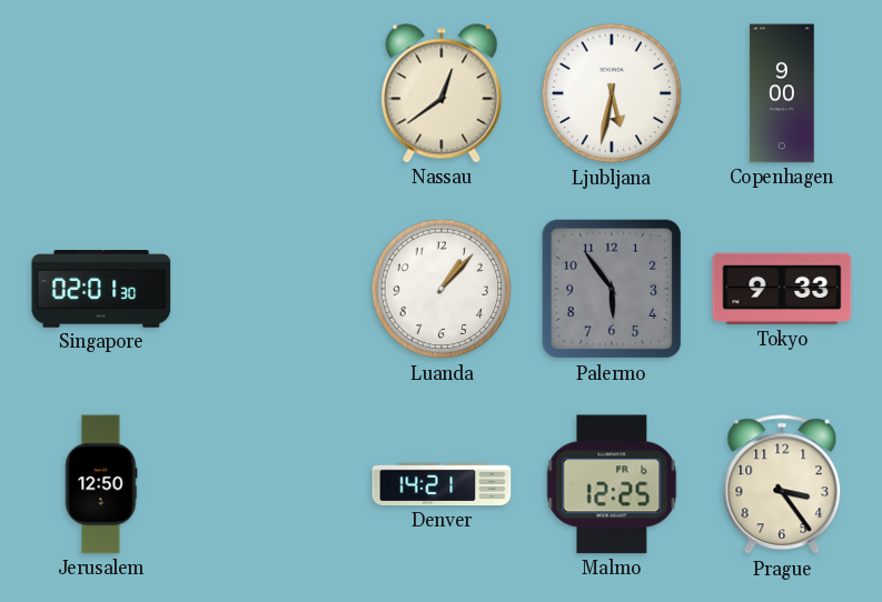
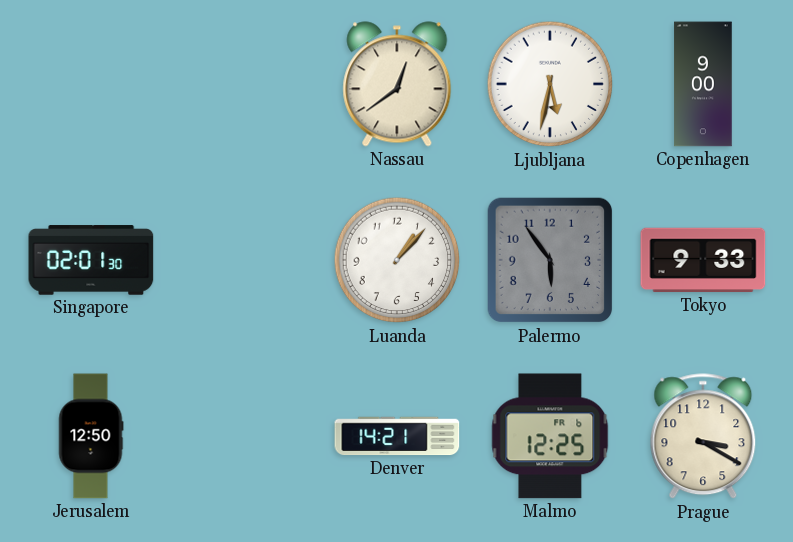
Prague: 3:24 -> 3:20 (703, 437)
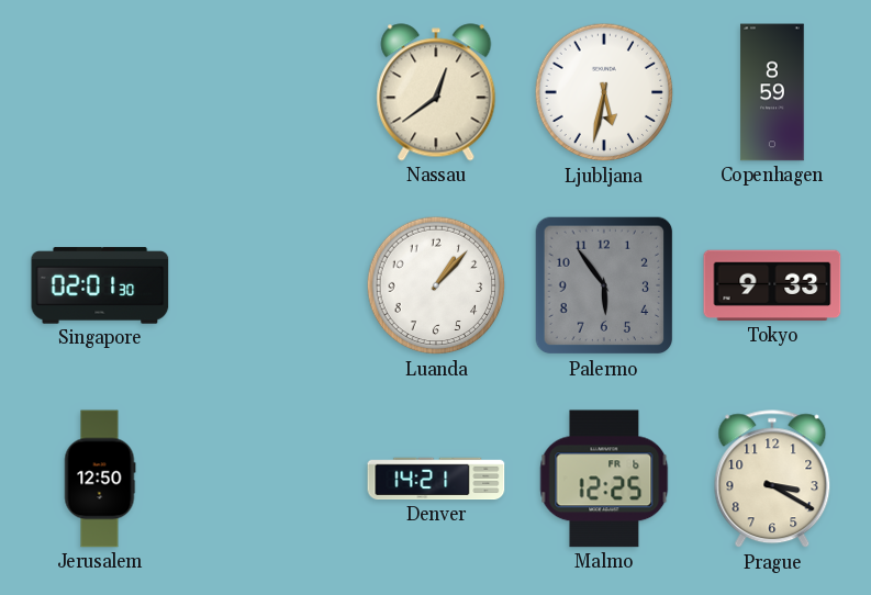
Copenhagen: 9:00 -> 8:59 (772, 92)
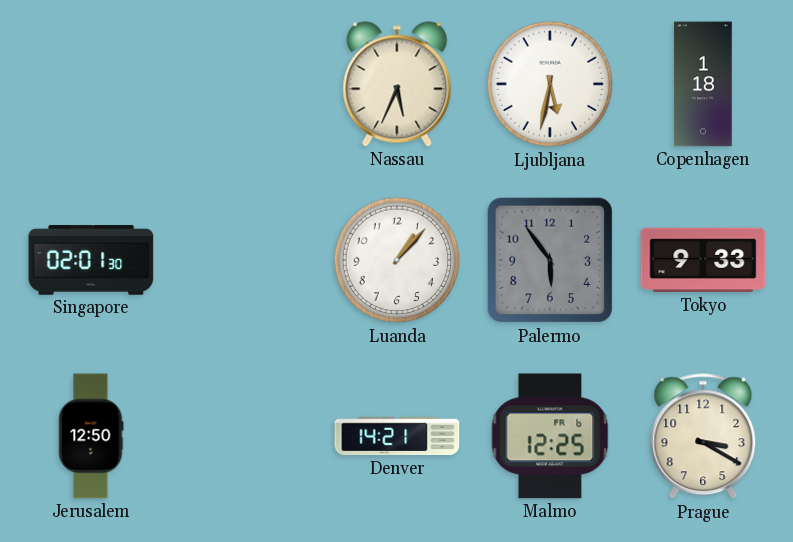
Nassau: 12:39 -> 5:34 (397, 84)
Copenhagen: 8:59 -> 1:18 (703, 84)
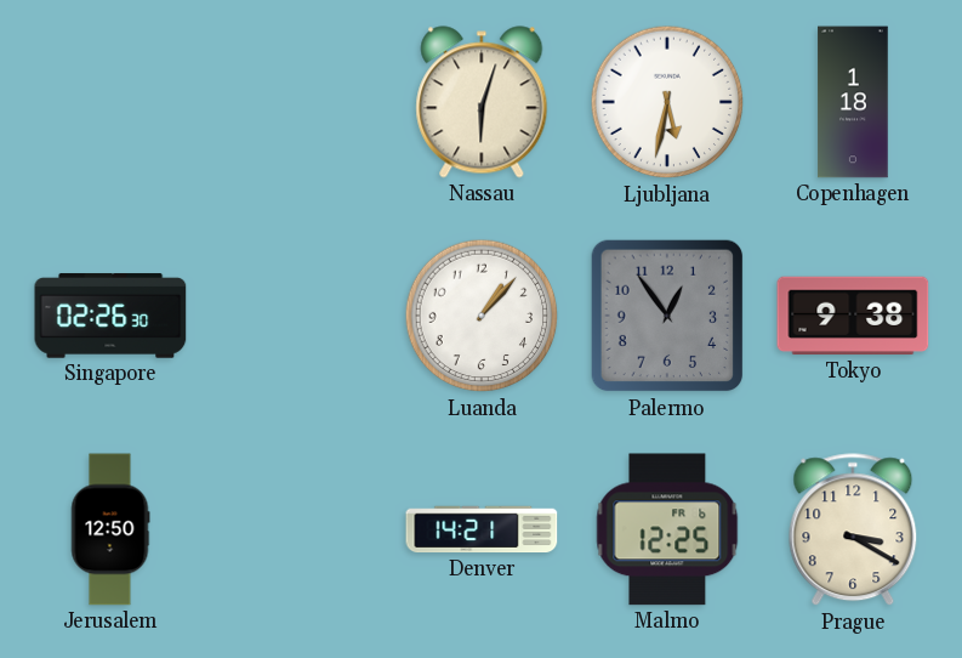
Nassau: 5:34 -> 6:03 (482, 102)
Singapore: 02:01 -> 02:26 (110, 316)
Palermo: 5:54 -> 12:54 (667, 316)
Tokyo: 9:33 -> 9:38 (853, 316)
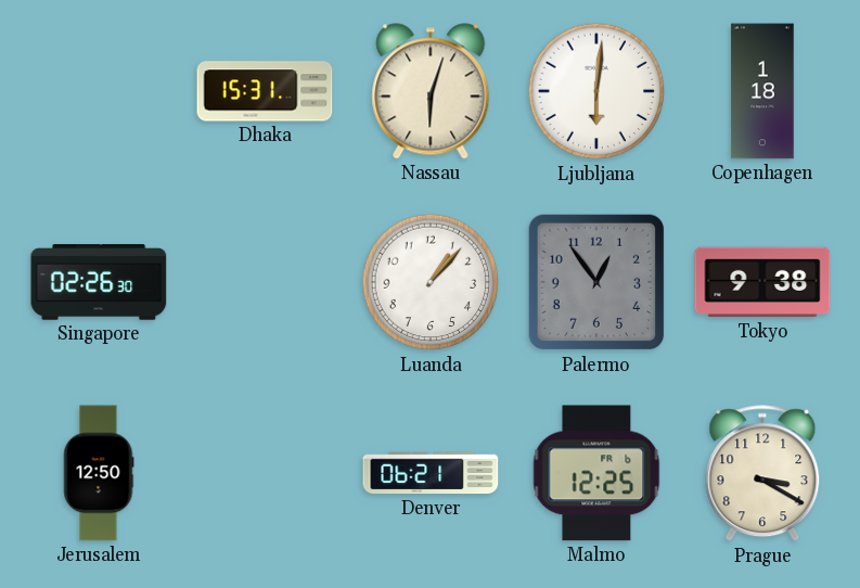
Dhaka: none -> 15:31 (265, 91)
Ljubljana: 5:32 -> 6:01 (596, 91)
Denver: 14:21 -> 06:21 (431, 473)
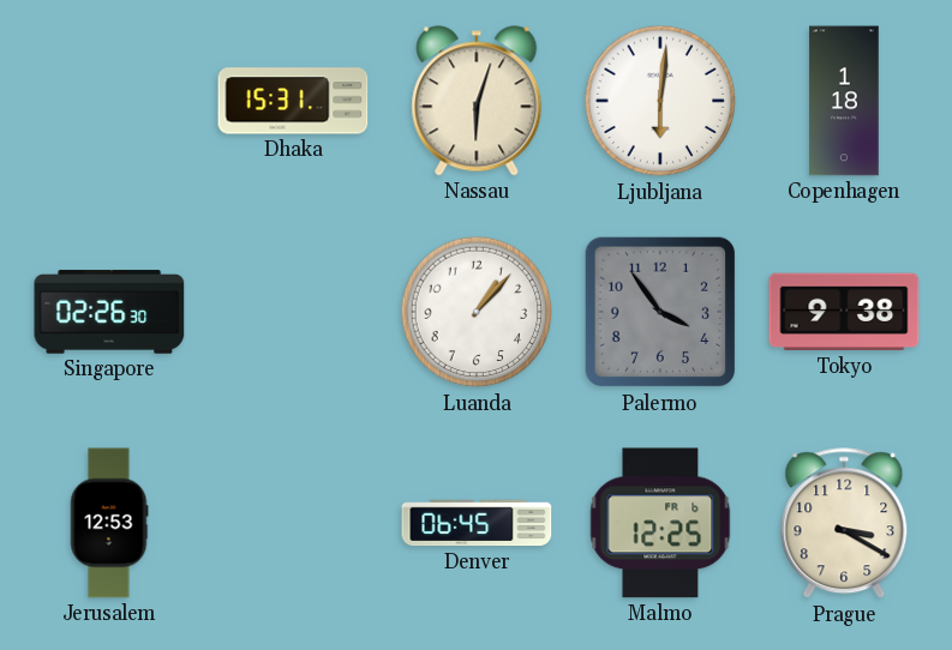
Palermo: 12:54 -> 3:54 (660, 312)
Jerusalem: 12:50 -> 12:53 (109, 523)
Denver: 06:21 -> 06:45 (477, 523)
